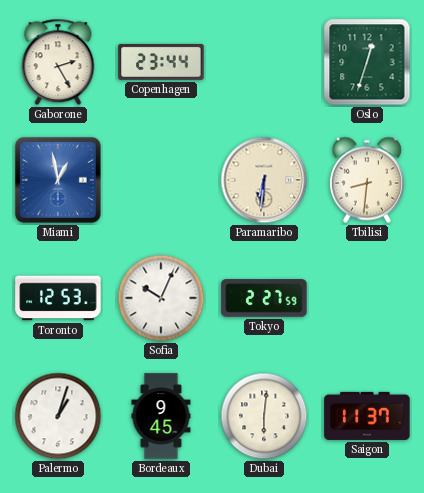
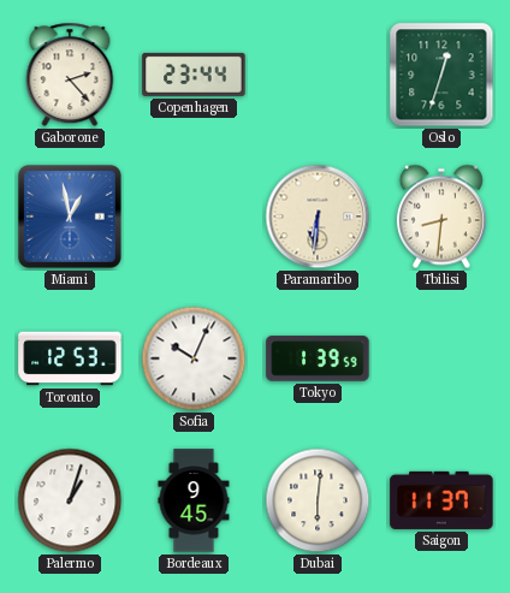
Gaborone: 2:25 -> 2:23 (70, 75)
Tokyo: 2:27 -> 1:39 (318, 358)
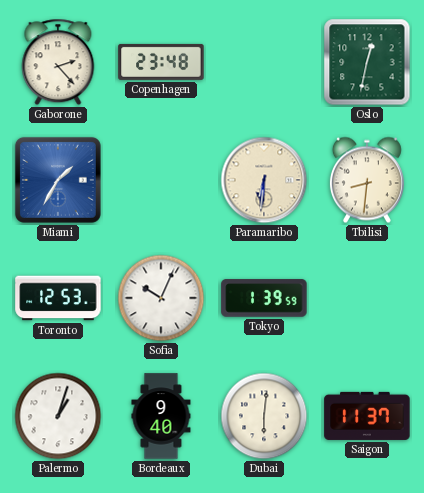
Copenhagen: 23:44 -> 23:48 (161, 62)
Oslo: 12:33 -> 12:32 (367, 62)
Miami: 12:58 -> 1:35 (58, 180)
Bordeaux: 9:45 -> 9:40 (161, 416)
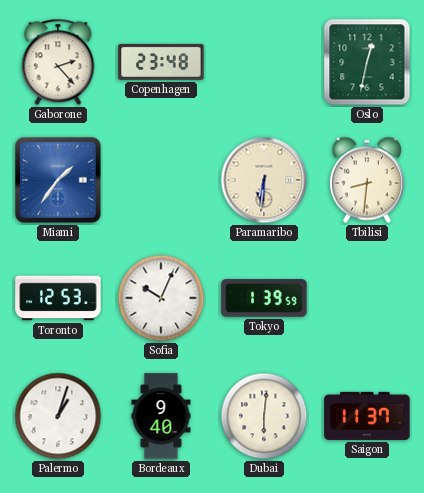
Miami: 1:35 -> 1:36 (58, 180)
